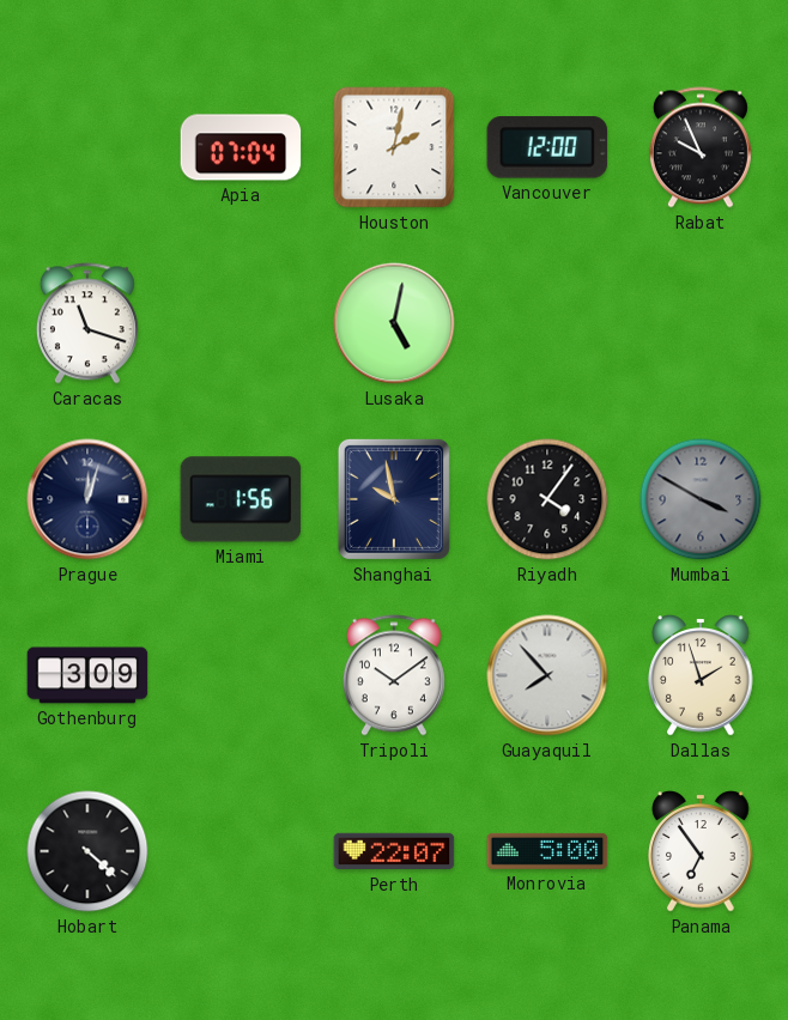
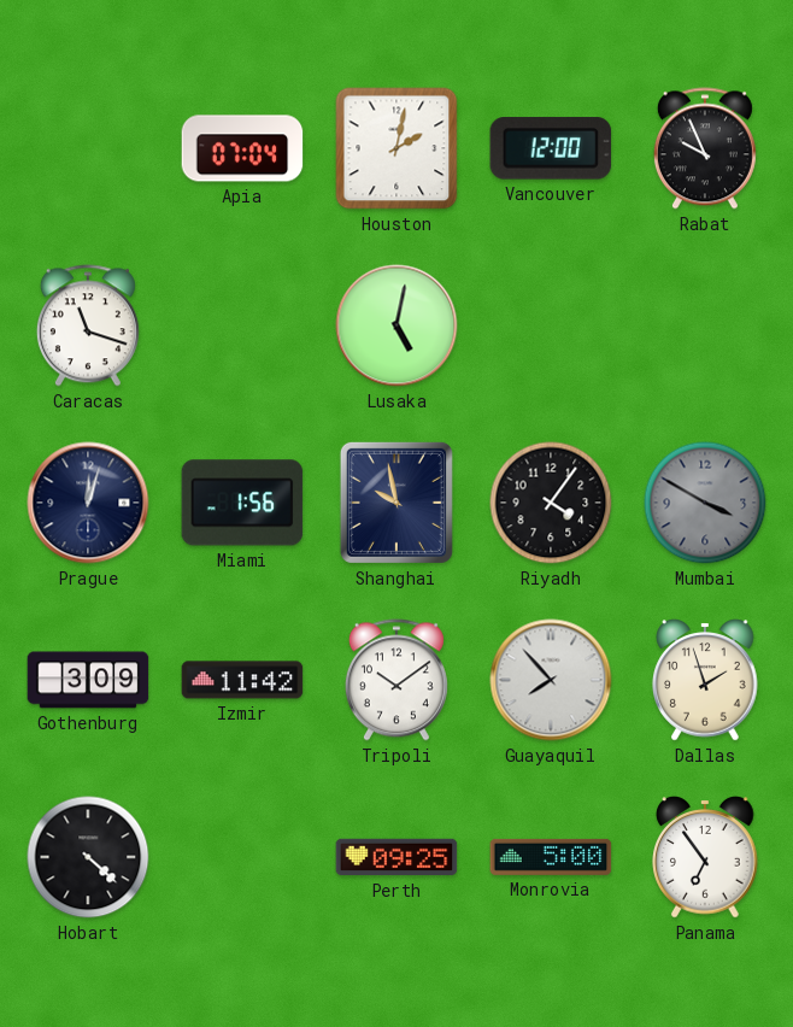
Izmir: none -> 11:42 (242, 680)
Perth: 22:07 -> 09:25 (397, 857)
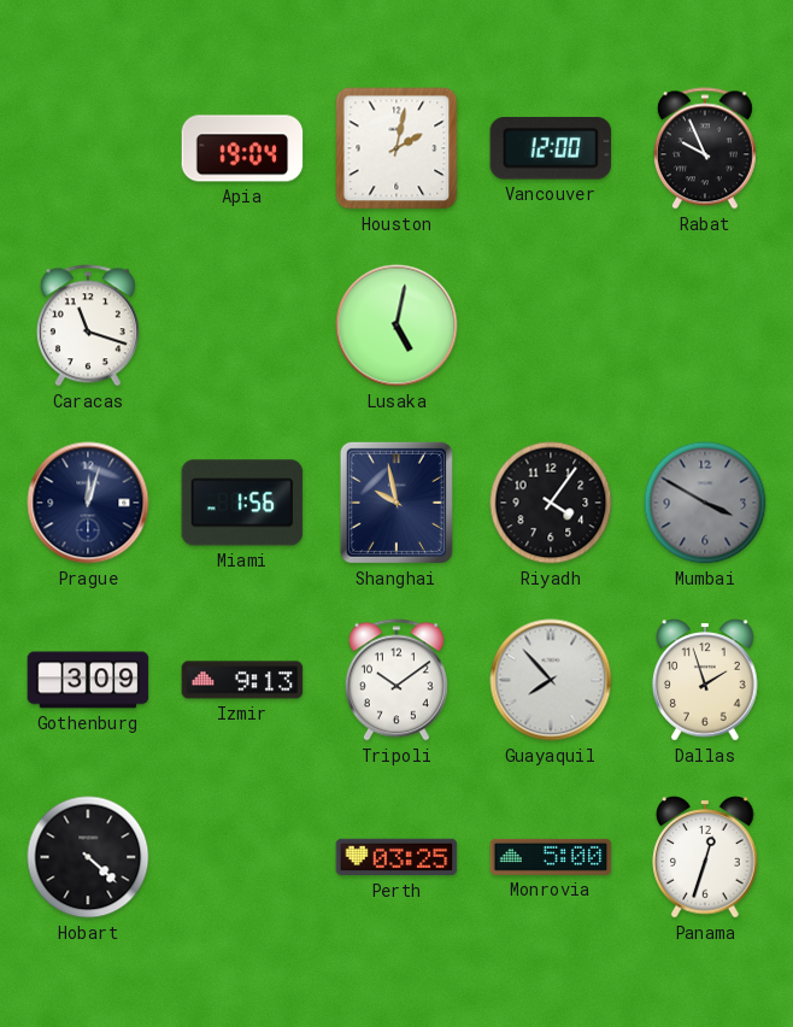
Apia: 07:04 -> 19:04 (242, 148)
Izmir: 11:42 -> 9:13 (242, 680)
Perth: 09:25 -> 03:25 (397, 857)
Panama: 6:54 -> 12:33 (705, 857)
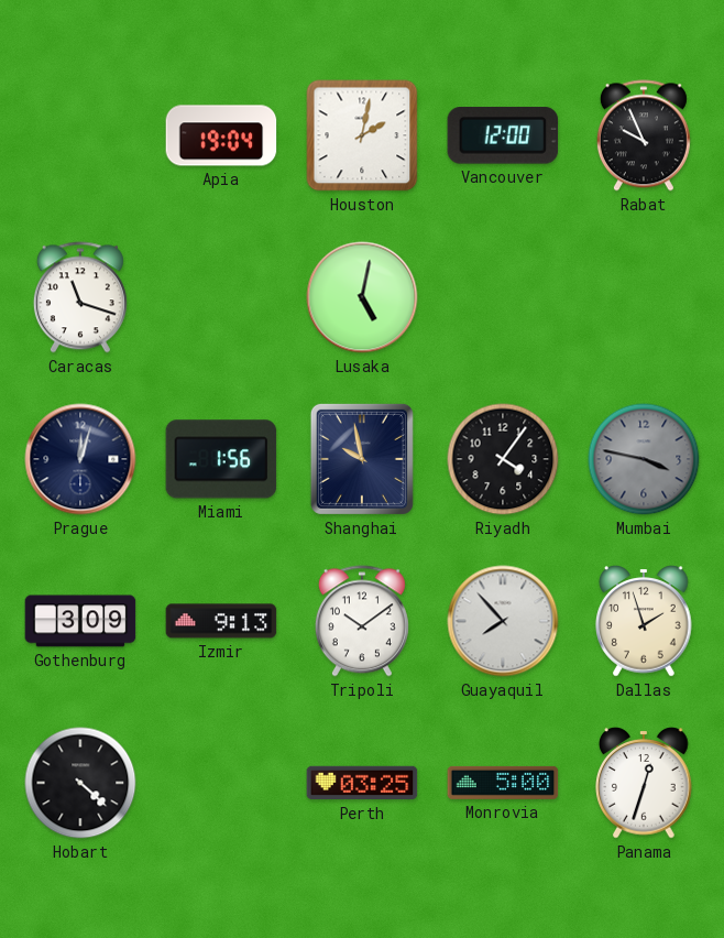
Mumbai: 3:50 -> 3:47 (644, 459)
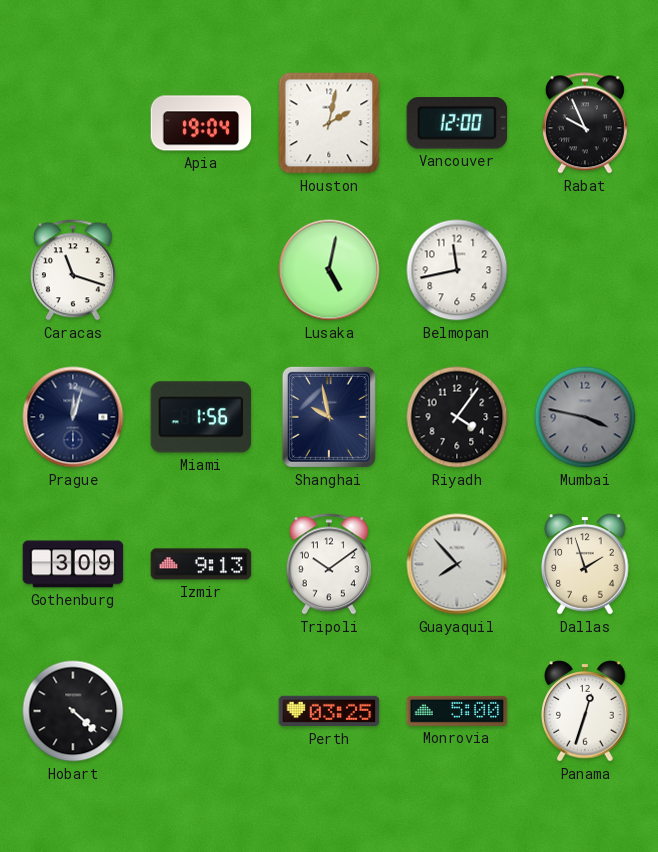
Belmopan: none -> 11:43 (457, 270)
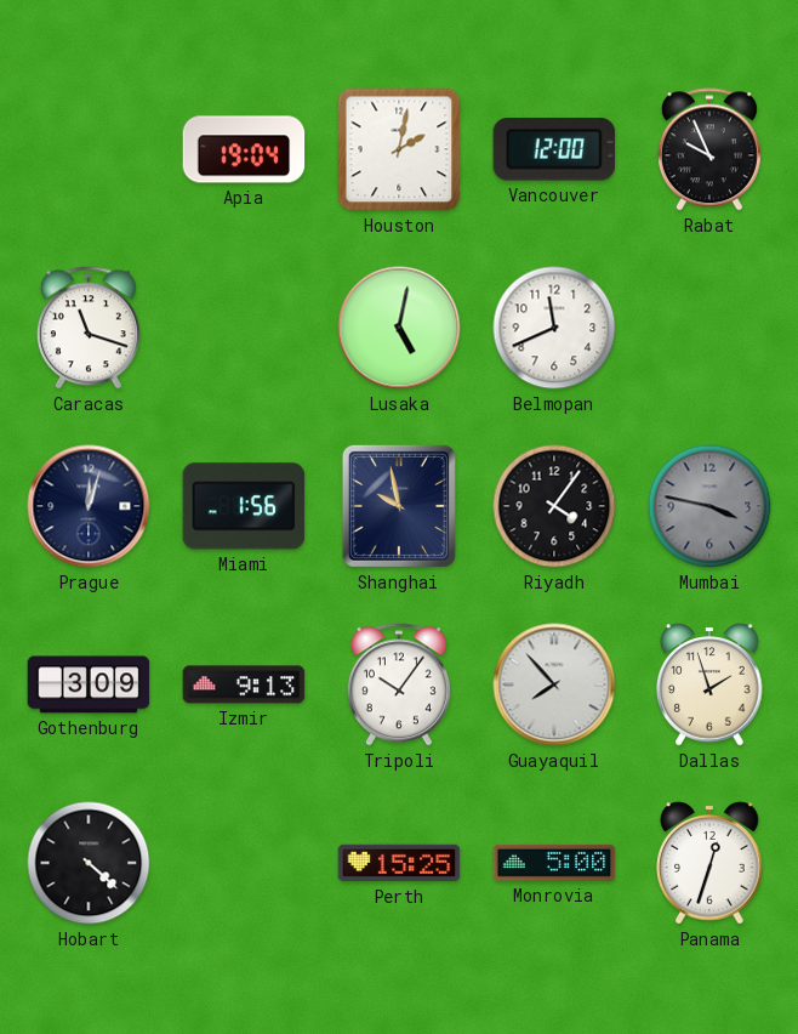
Belmopan: 11:43 -> 11:41 (554, 328)
Tripoli: 10:09 -> 10:06 (399, 684)
Perth: 03:25 -> 15:25 (399, 863)
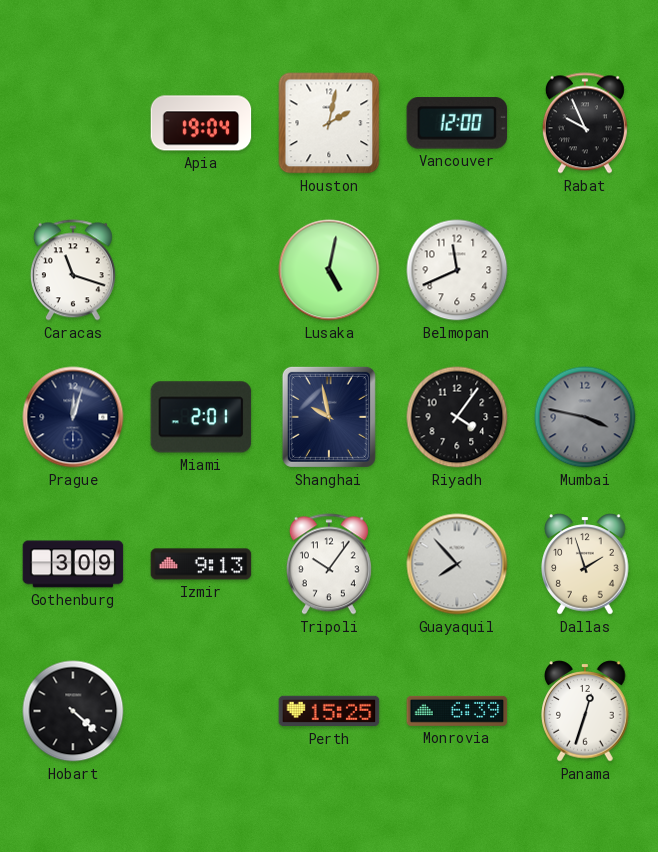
Miami: 1:56 -> 2:01 (201, 417)
Monrovia: 5:00 -> 6:39 (457, 711)
